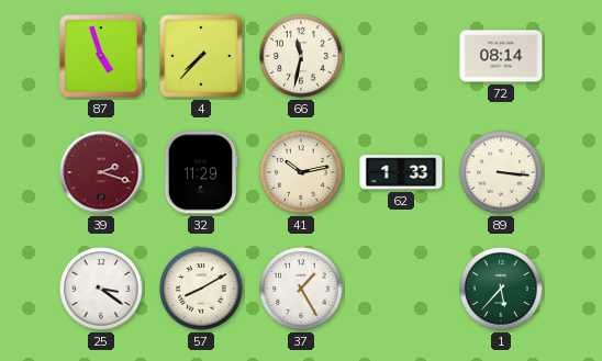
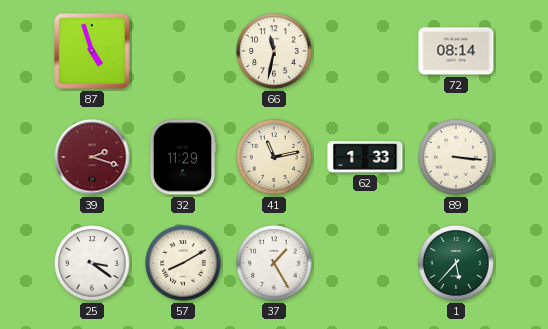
4: 7:37 -> none (201, 56)
41: 10:13 -> 11:13 (274, 157)
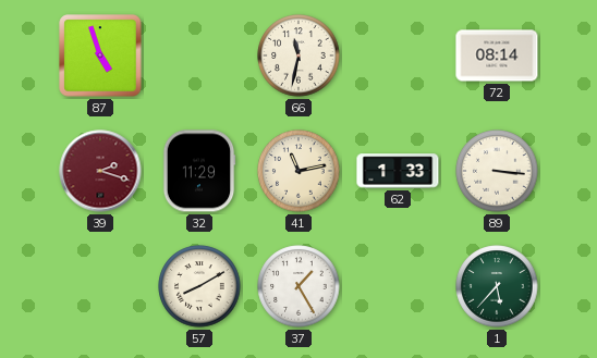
25: 3:21 -> none (92, 263)
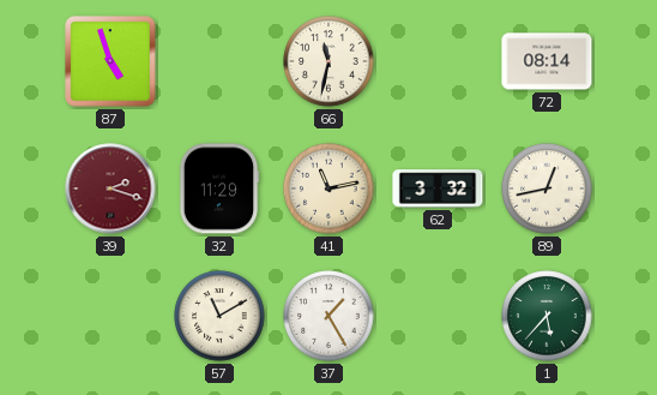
62: 1:33 -> 3:32 (438, 188)
89: 3:16 -> 12:43 (547, 188)
57: 8:10 -> 11:10 (219, 316)
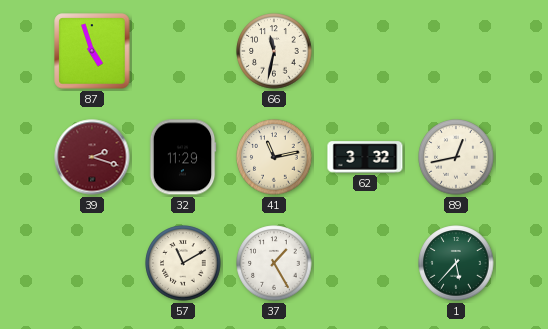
72: 08:14 -> none (547, 61)
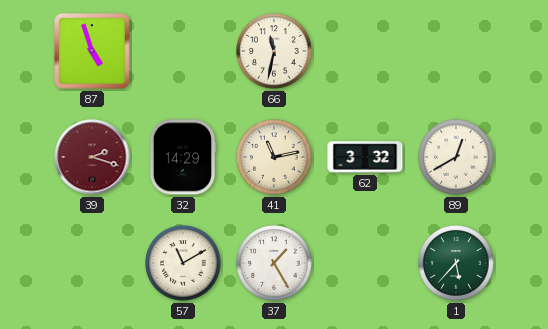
32: 11:29 -> 14:29 (183, 157)
89: 12:43 -> 12:40 (456, 157)
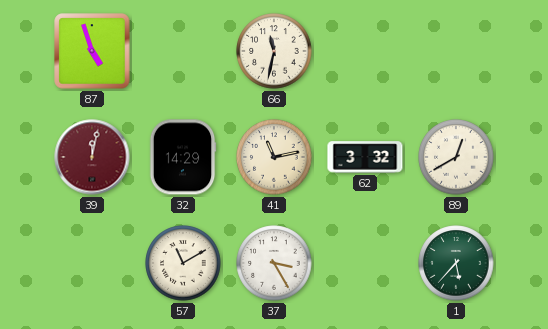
39: 2:18 -> 12:02 (92, 157)
37: 1:25 -> 3:25 (274, 263)
